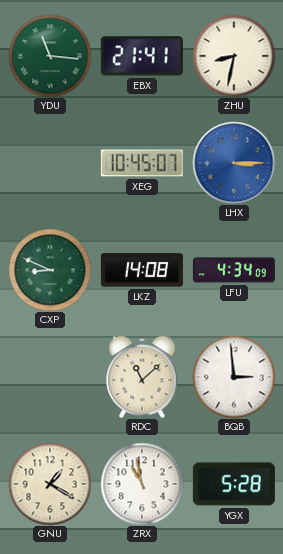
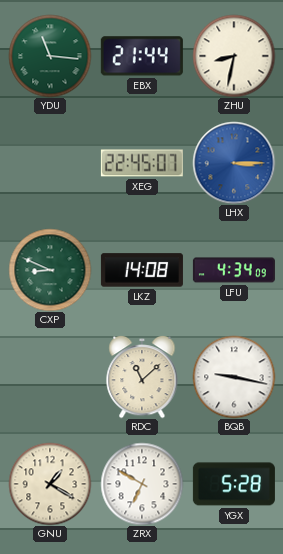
EBX: 21:41 -> 21:44 (142, 56)
XEG: 10:45 -> 22:45 (142, 163)
BQB: 2:59 -> 9:17 (234, 377)
ZRX: 10:58 -> 6:50 (142, 484)
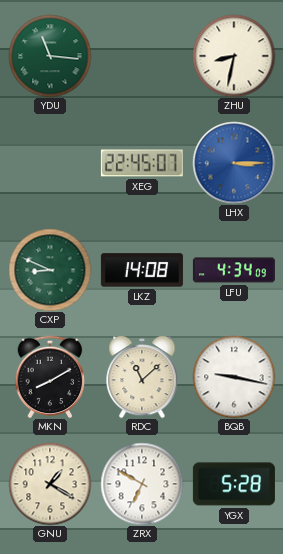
EBX: 21:44 -> none (142, 56)
MKN: none -> 8:10 (50, 377)
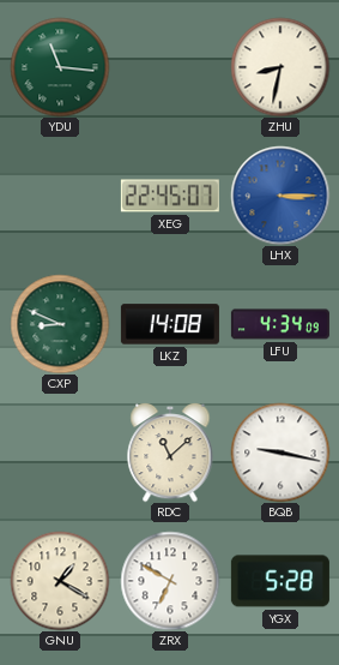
MKN: 8:10 -> none (50, 377)
